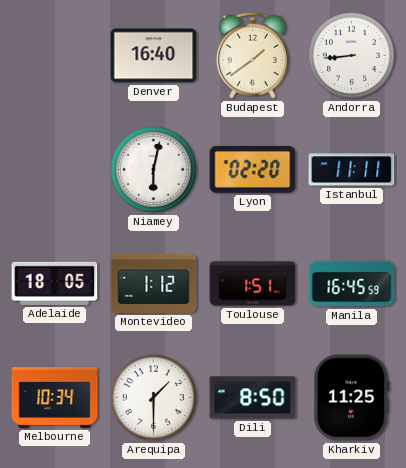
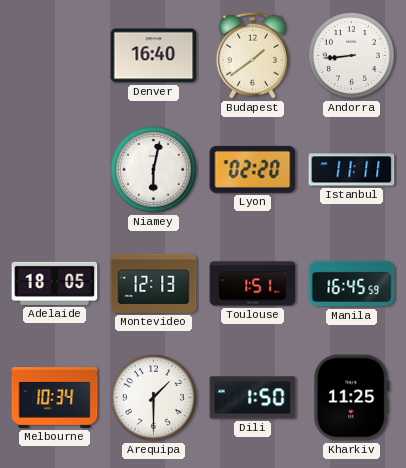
Montevideo: 1:12 -> 12:13 (154, 283)
Dili: 8:50 -> 1:50 (253, 398)
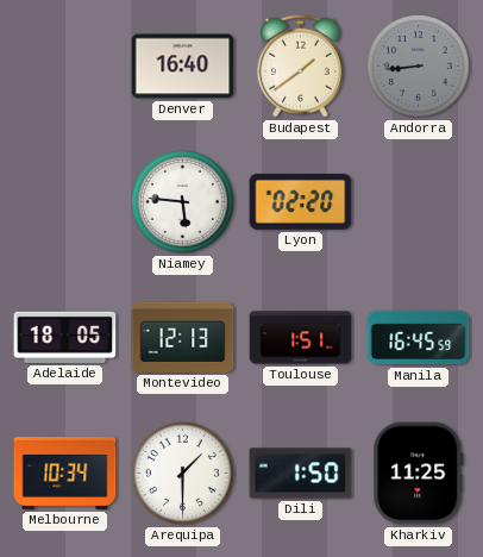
Andorra dial: white -> grey (418, 65)
Niamey: 6:02 -> 5:46 (182, 201)
Istanbul: 11:11 -> none (352, 170)
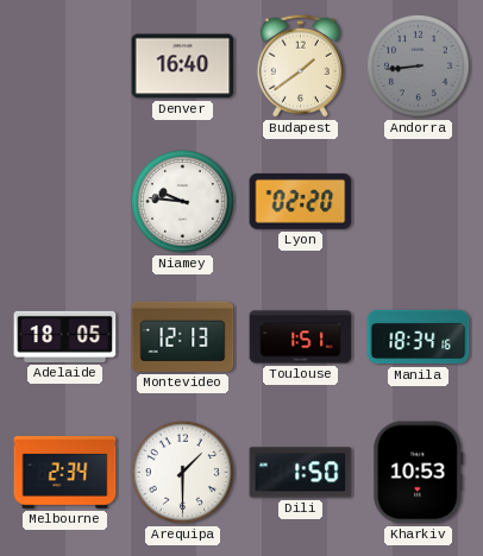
Niamey: 5:46 -> 9:46 (182, 201)
Manila: 16:45 -> 18:34 (419, 337)
Melbourne: 10:34 -> 2:34 (65, 473)
Kharkiv: 11:25 -> 10:53 (419, 473)
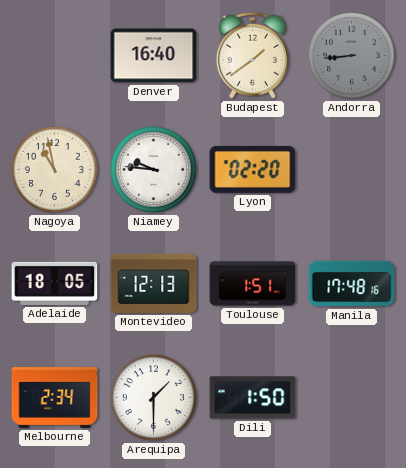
Nagoya: none -> 10:58 (54, 169)
Manila: 18:34 -> 17:48 (352, 284)
Kharkiv: 10:53 -> none (419, 473)
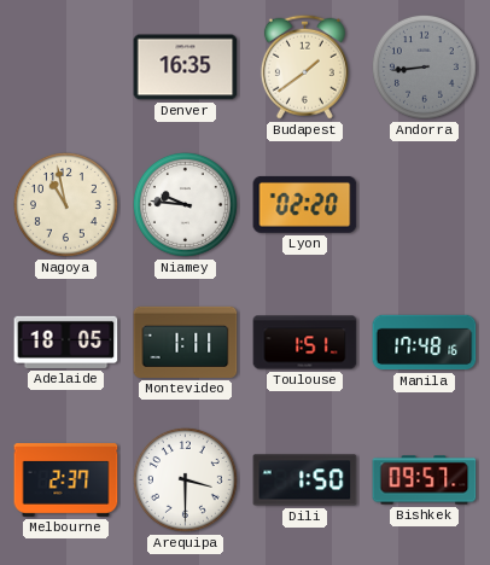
Denver: 16:40 -> 16:35 (186, 68)
Montevideo: 12:13 -> 1:11 (186, 342)
Melbourne: 2:34 -> 2:37 (66, 480)
Arequipa: 1:30 -> 3:30 (185, 479)
Bishkek: none -> 09:57 (425, 480)
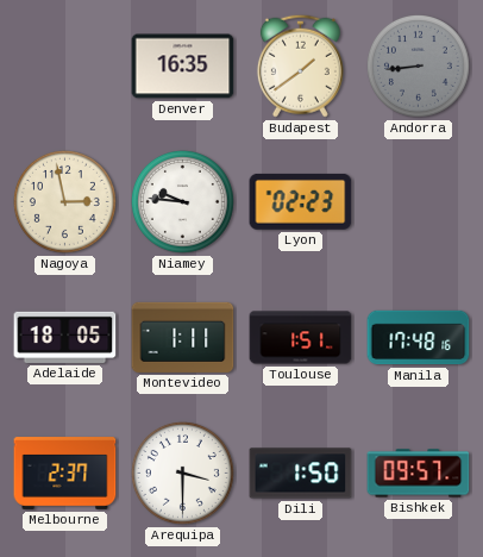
Nagoya: 10:58 -> 2:58 (64, 201)
Lyon: 02:20 -> 02:23 (301, 201)
